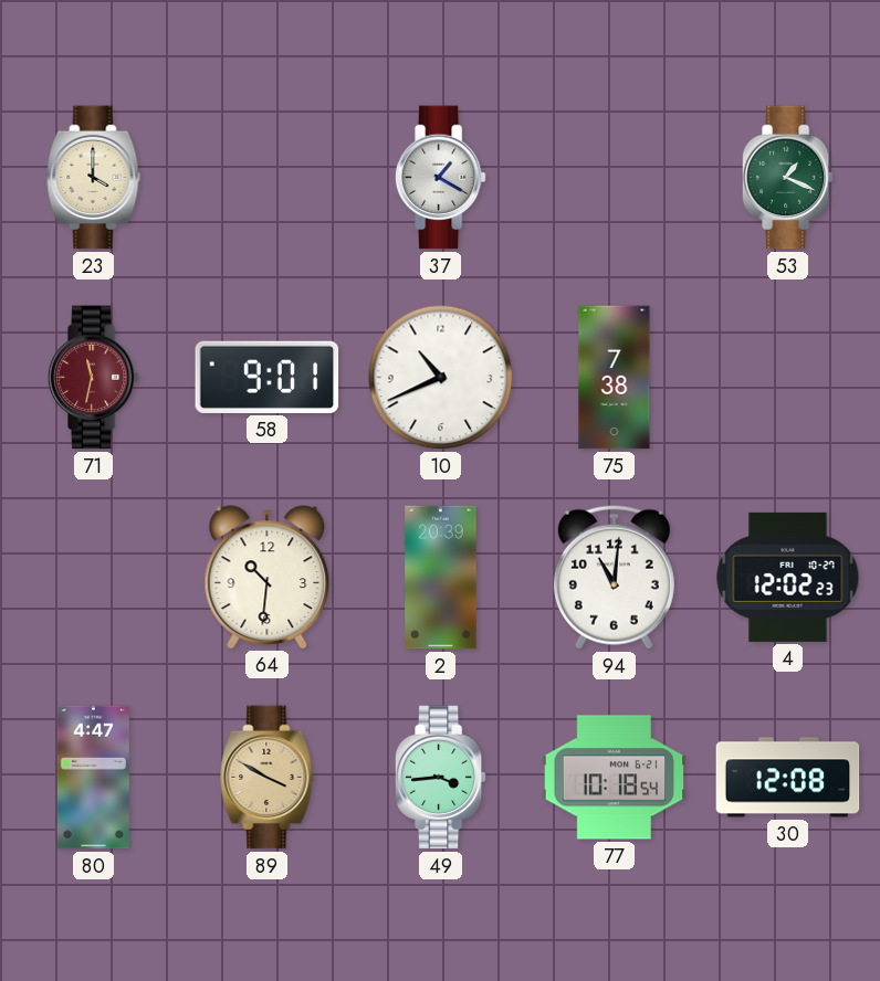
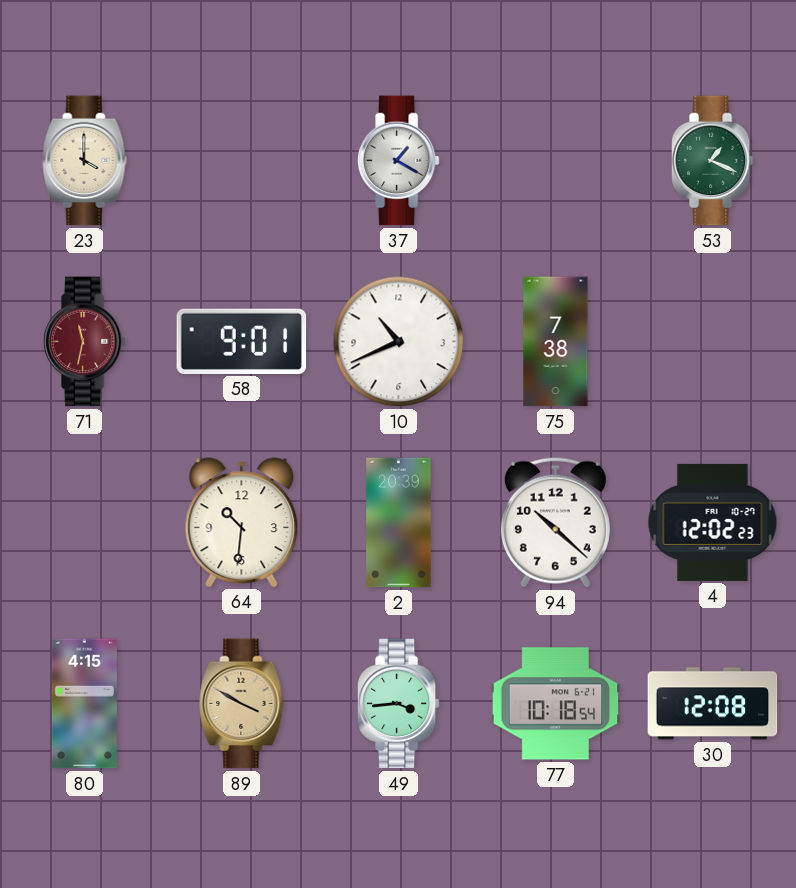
94: 11:01 -> 10:22 (555, 522)
80: 4:47 -> 4:15 (84, 704)
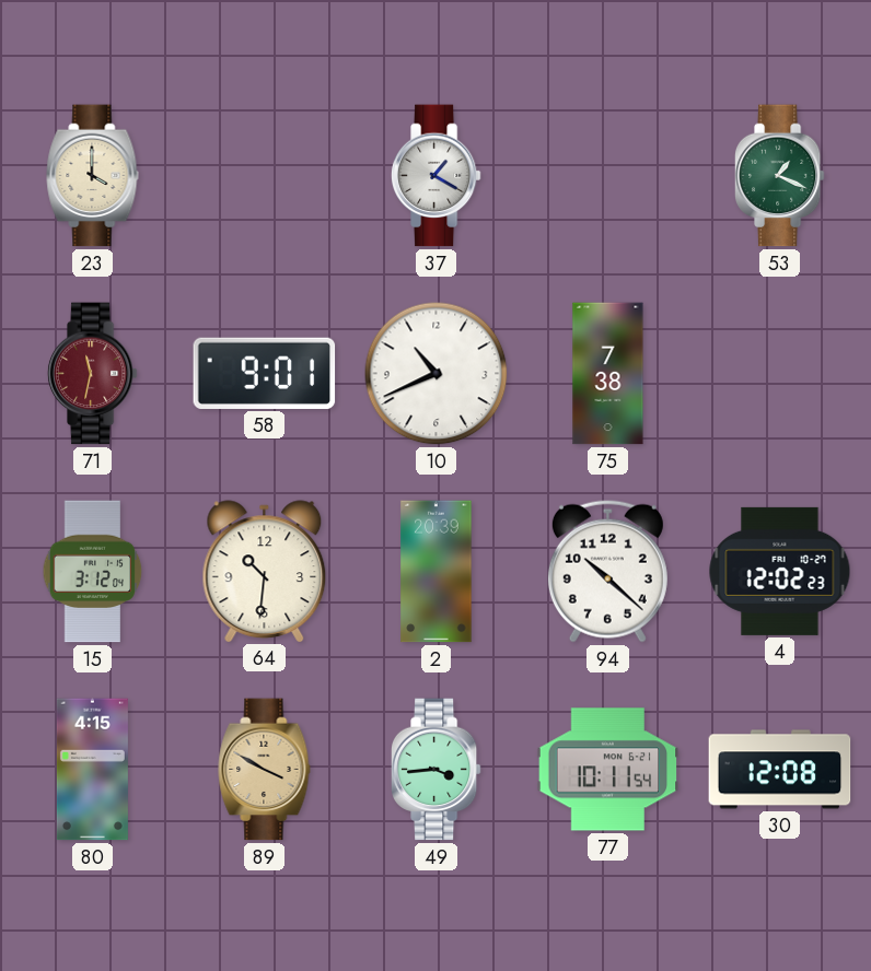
15: none -> 3:12 (93, 572)
77: 10:18 -> 10:11 (608, 770)
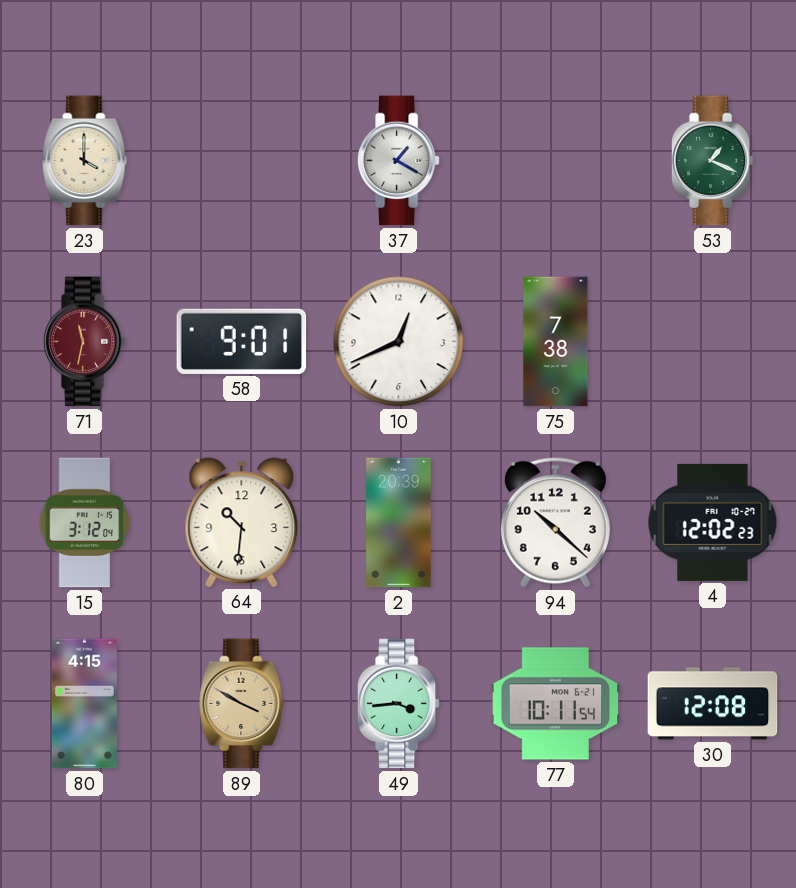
10: 10:41 -> 12:41 (399, 342)
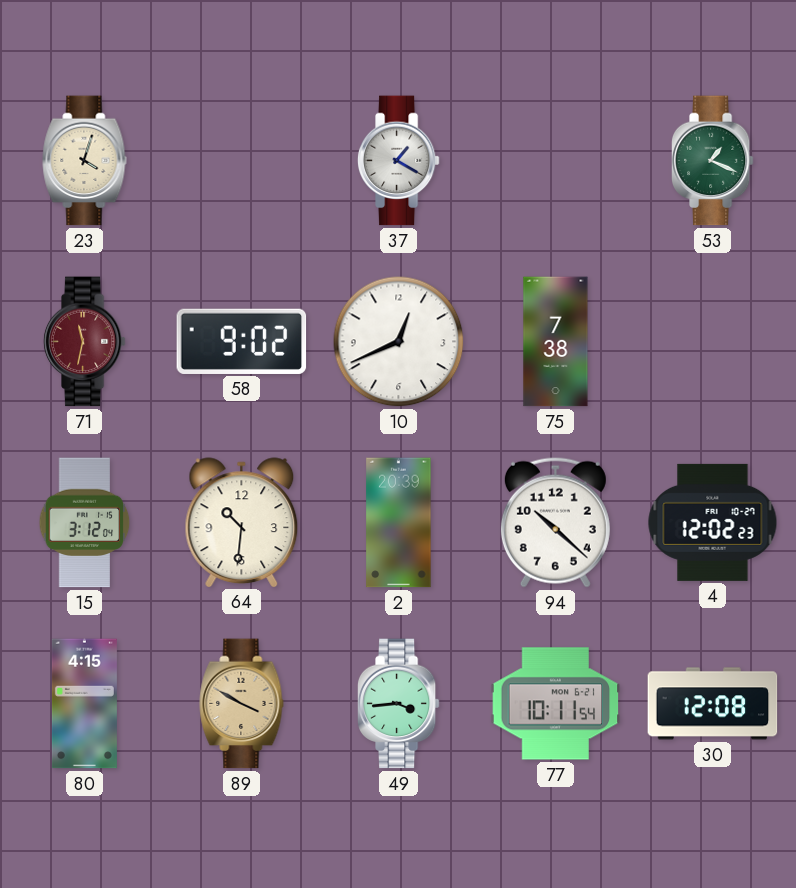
23: 4:00 -> 4:03 (85, 161)
58: 9:01 -> 9:02 (242, 341)
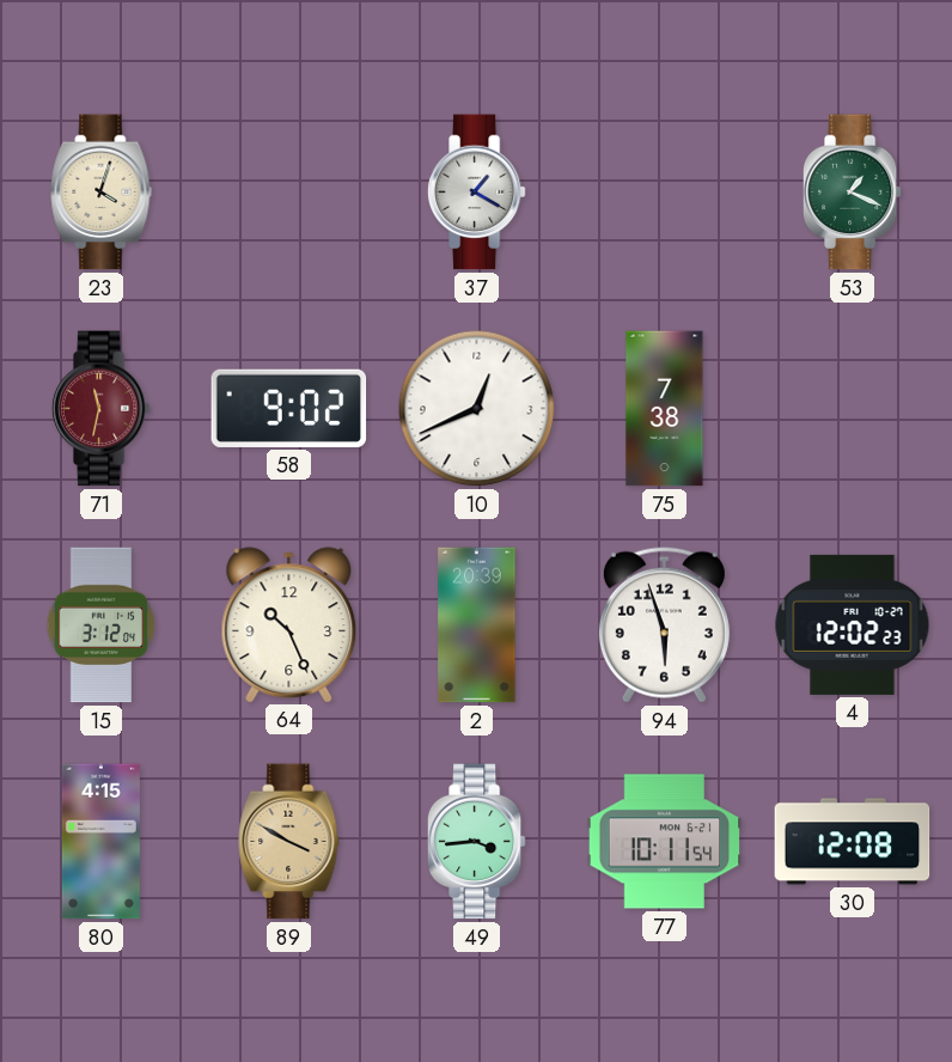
64: 10:31 -> 10:26 (289, 624)
94: 10:22 -> 5:57 (664, 624)
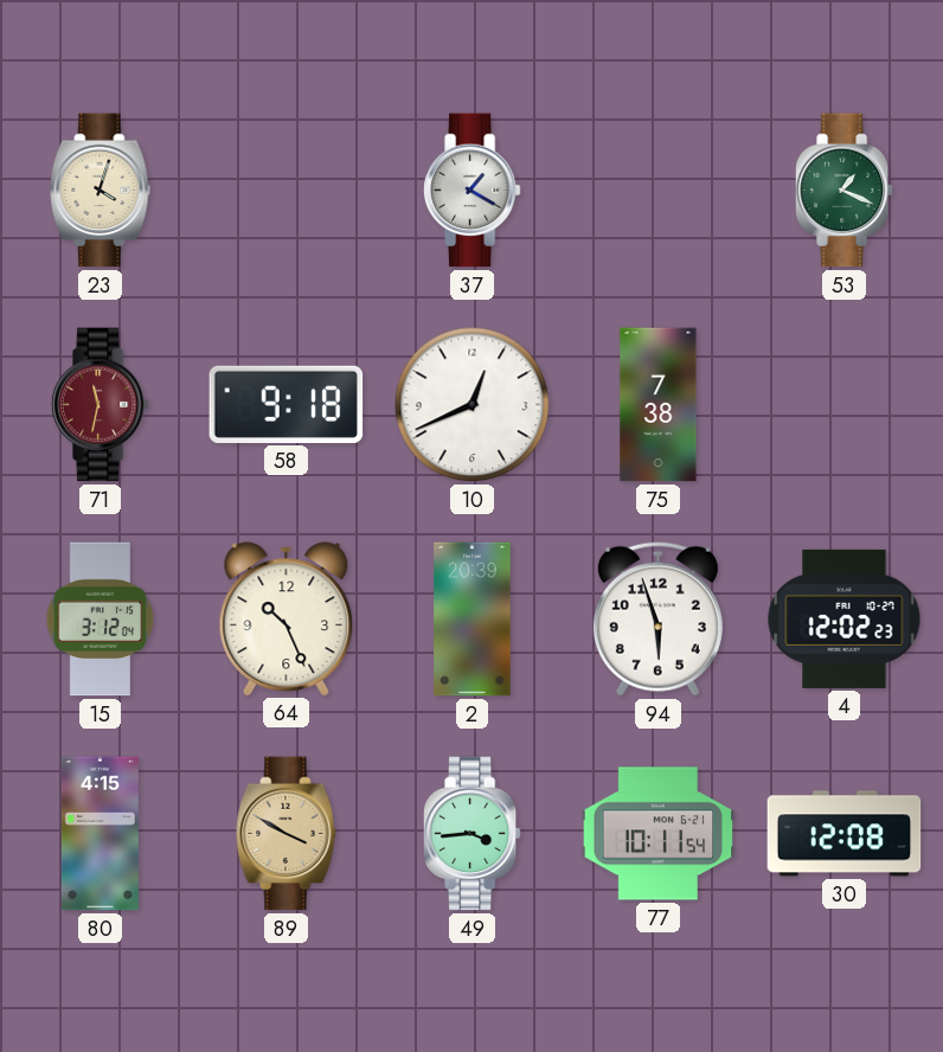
58: 9:02 -> 9:18 (287, 404)
